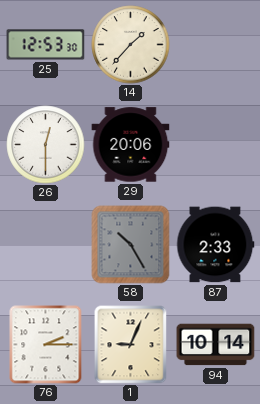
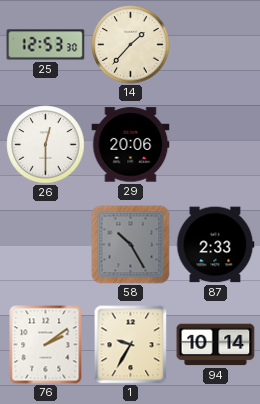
76: 2:15 -> 2:09 (46, 345)
1: 9:04 -> 9:35 (131, 345)
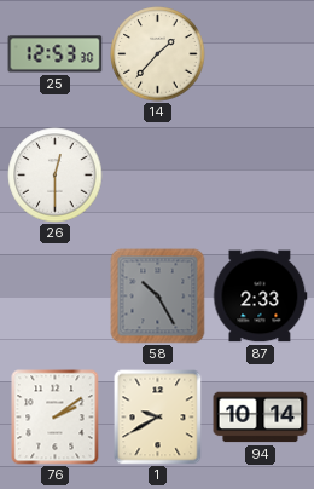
29: 20:06 -> none (131, 145)
1: 9:35 -> 9:40 (158, 418)
